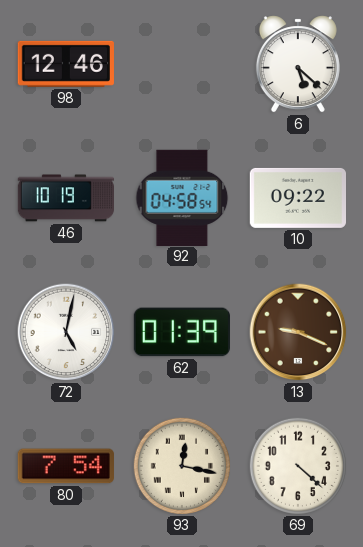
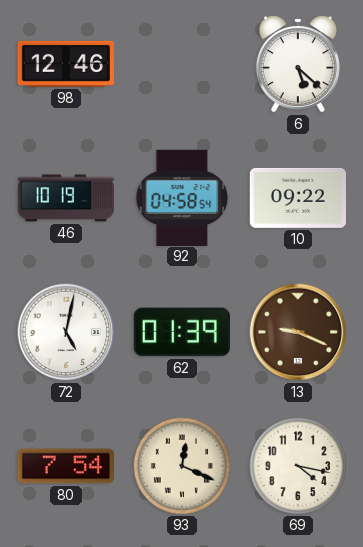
93: 12:17 -> 12:19 (181, 465)
69: 4:22 -> 4:17 (297, 465)
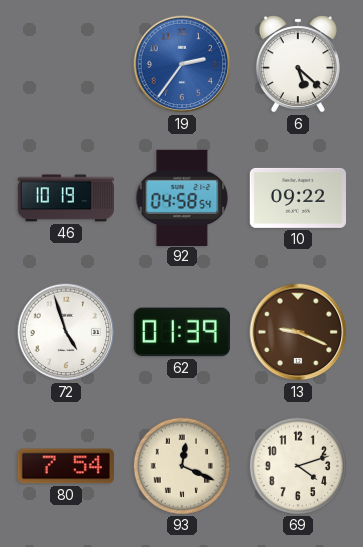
98: 12:46 -> none (65, 64)
19: none -> 2:36 (182, 64)
72: 5:02 -> 4:57 (66, 332)
69: 4:17 -> 4:12 (297, 465)
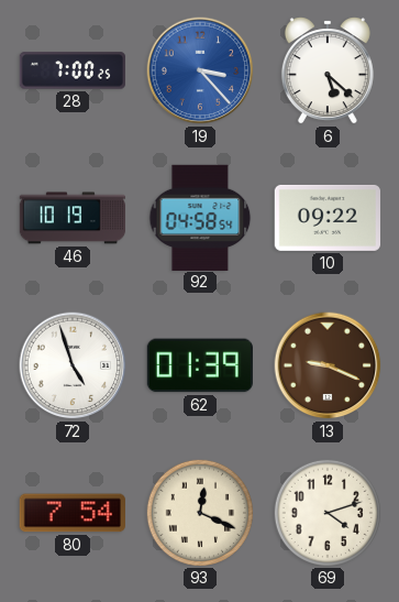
28: none -> 7:00 (71, 70)
19: 2:36 -> 3:23 (200, 70)
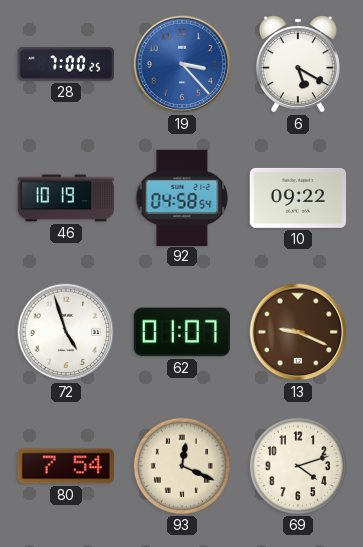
6: 5:22 -> 5:20 (298, 64)
62: 01:39 -> 01:07 (182, 332)
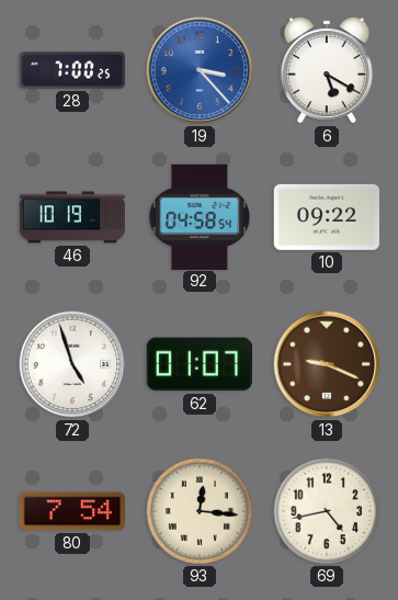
93: 12:19 -> 12:16 (198, 510)
69: 4:12 -> 4:43 (326, 510)
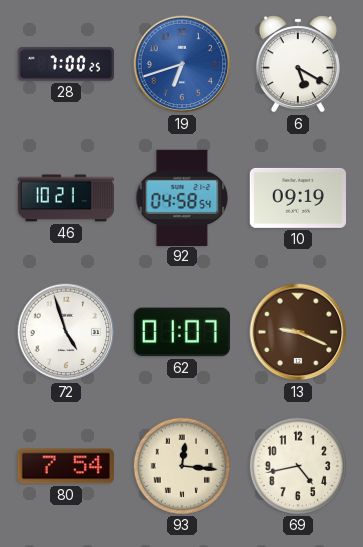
19: 3:23 -> 6:42 (182, 64)
46: 10:19 -> 10:21 (65, 198)
10: 09:22 -> 09:19 (297, 198)
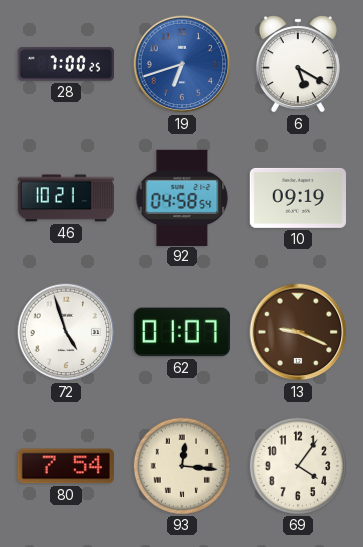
69: 4:43 -> 4:06 (297, 465)
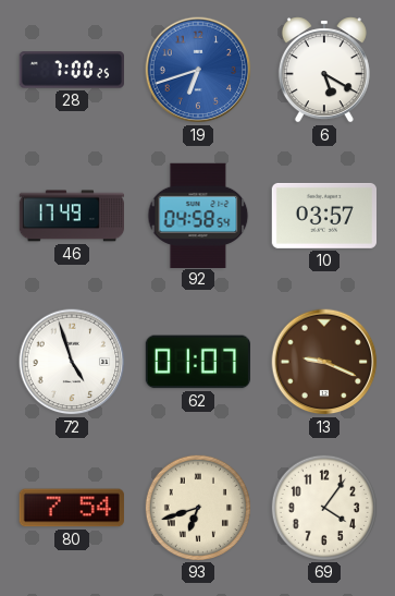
46: 10:21 -> 17:49 (71, 216)
10: 09:19 -> 03:57 (323, 216)
93: 12:16 -> 6:42 (197, 507)
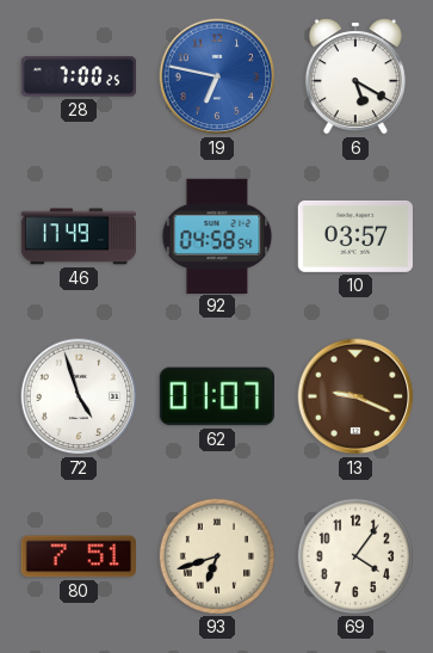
19: 6:42 -> 6:47 (217, 76)
80: 7:54 -> 7:51 (79, 556)
